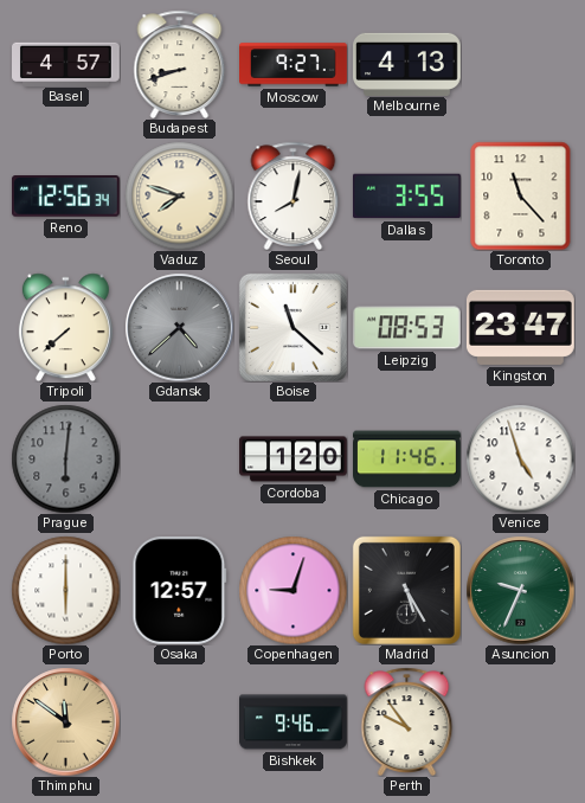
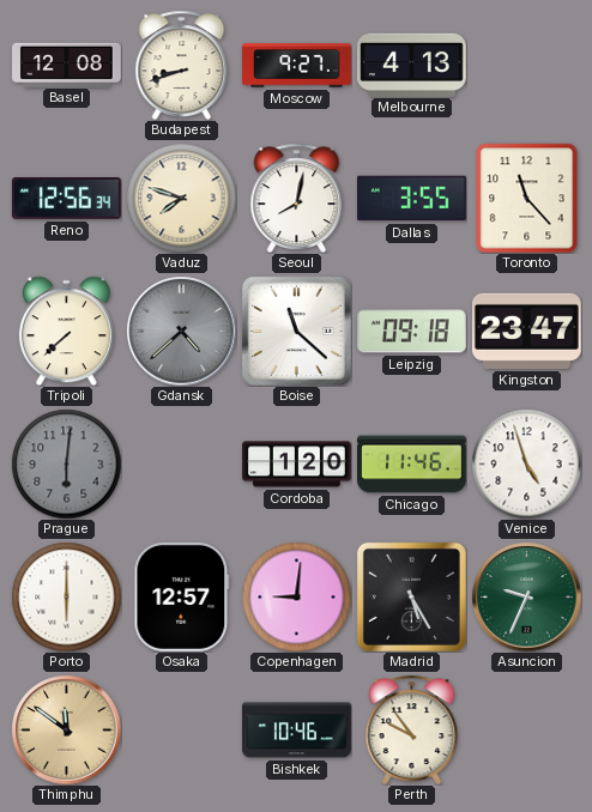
Basel: 4:57 -> 12:08 (67, 65)
Leipzig: 08:53 -> 09:18 (412, 332)
Copenhagen: 9:03 -> 9:01 (296, 596)
Bishkek: 9:46 -> 10:46 (297, 731)
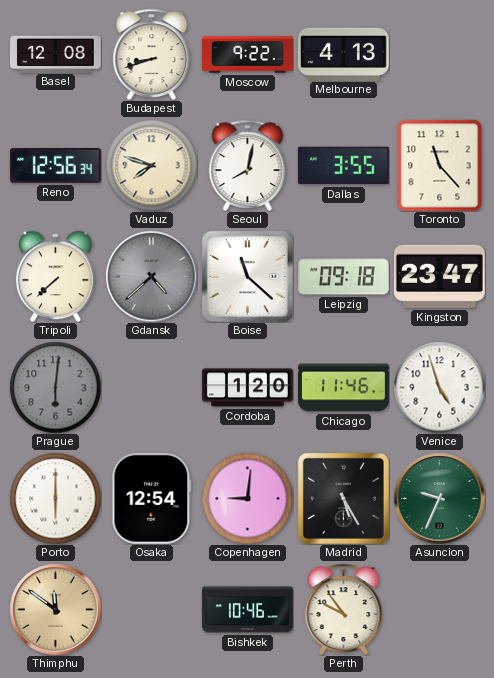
Moscow: 9:27 -> 9:22 (248, 55)
Osaka: 12:57 -> 12:54 (152, 498)
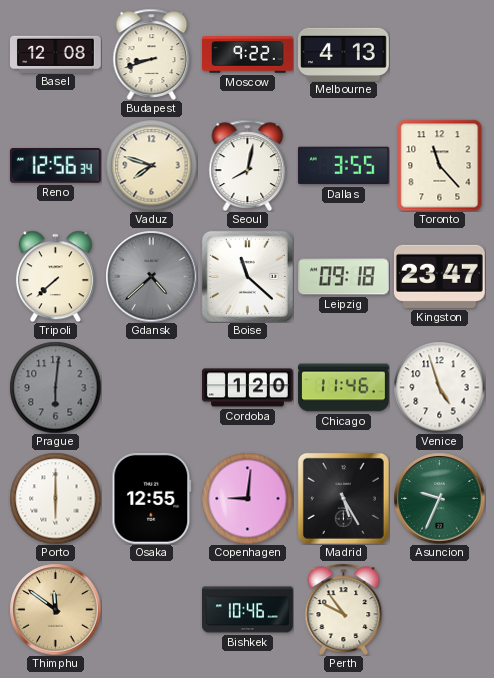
Osaka: 12:54 -> 12:55 (152, 498)
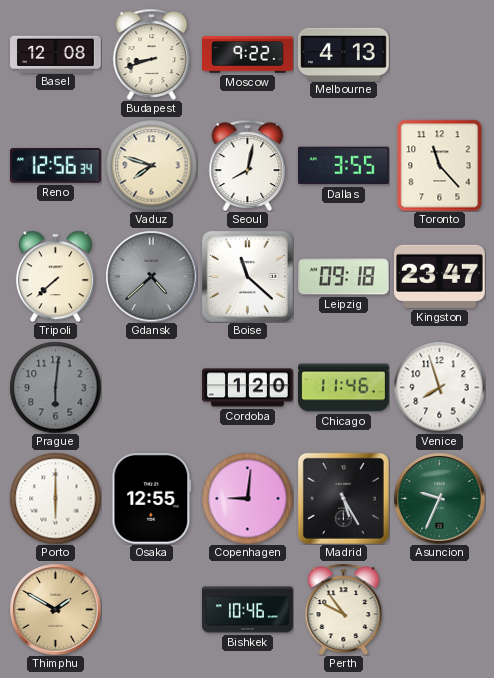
Venice: 4:57 -> 7:57 (439, 387)
Thimphu: 11:51 -> 1:50 (55, 609)
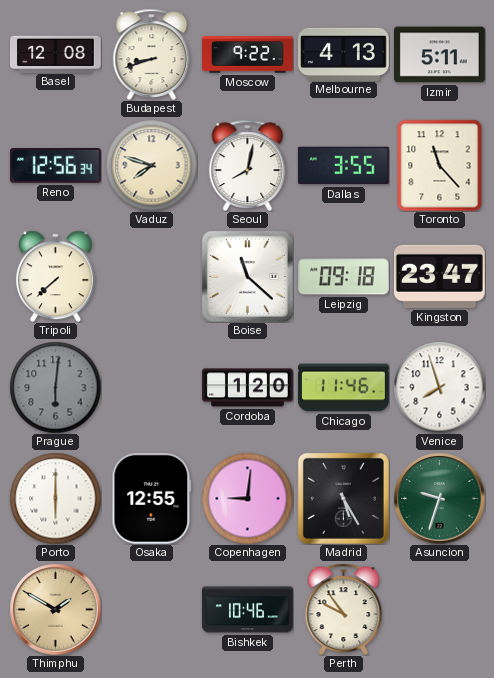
Izmir: none -> 5:11 (440, 55)
Gdansk: 4:38 -> none (151, 276)
Asuncion: 9:34 -> 9:33 (439, 498)
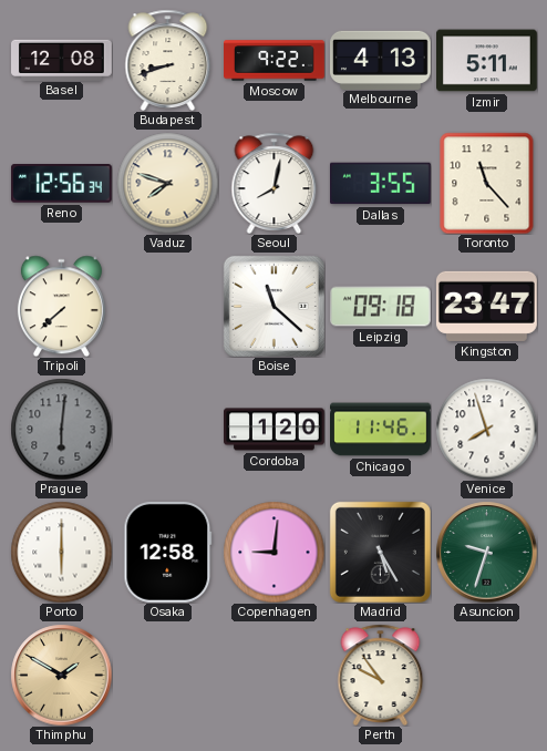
Osaka: 12:55 -> 12:58 (168, 552)
Bishkek: 10:46 -> none (248, 610)
